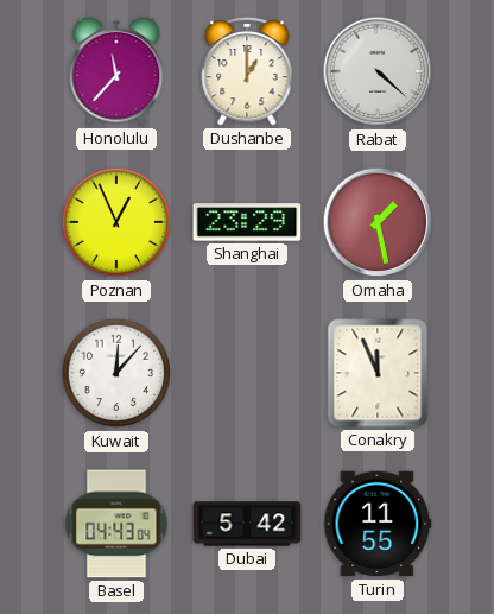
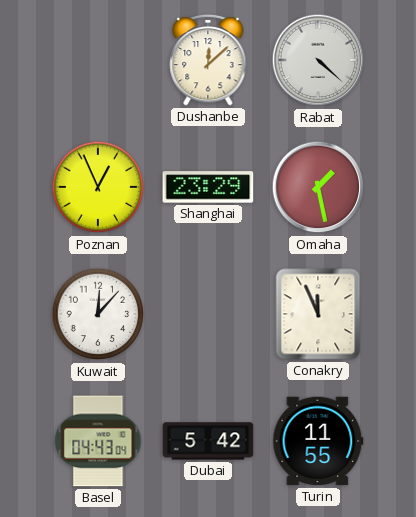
Honolulu: 11:37 -> none (116, 71)
Dushanbe: 1:00 -> 12:08 (208, 60)
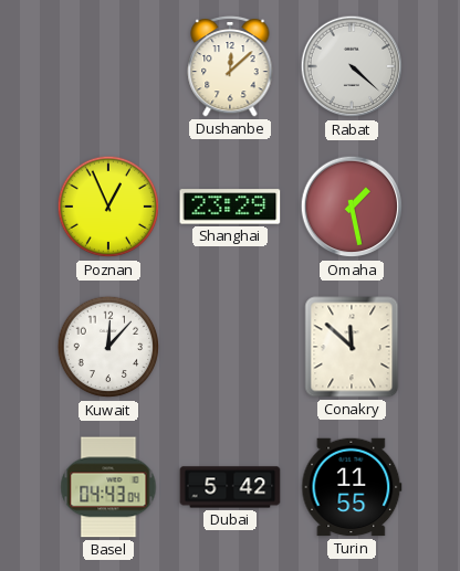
Conakry: 11:56 -> 11:52 (352, 347)
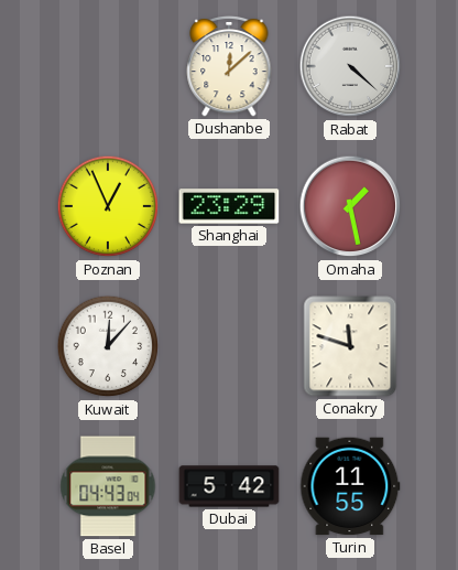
Conakry: 11:52 -> 11:48 (350, 346)
